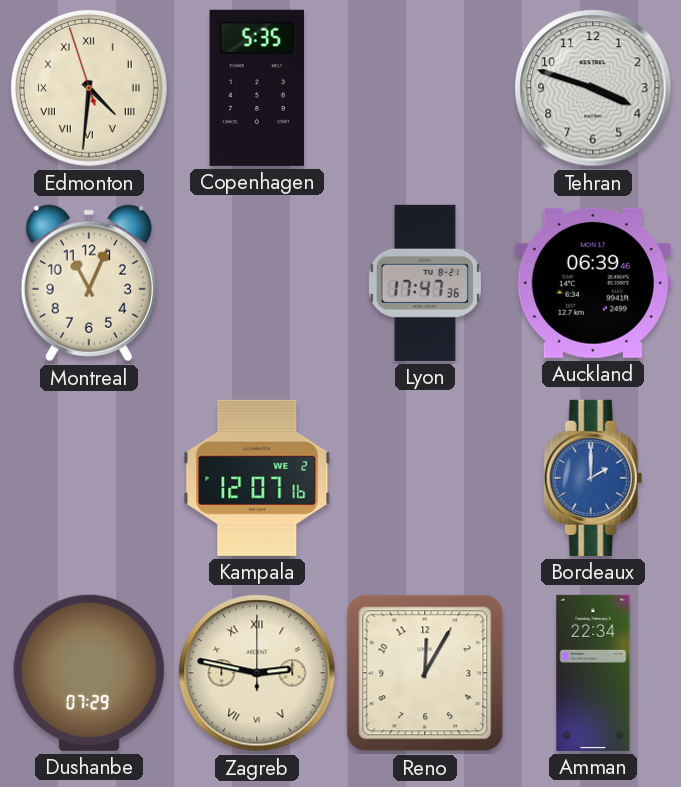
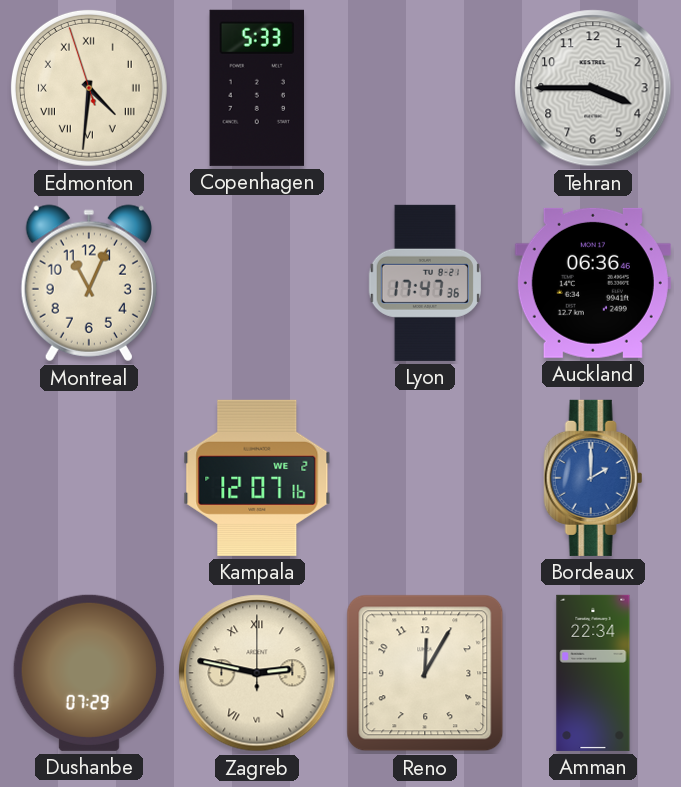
Copenhagen: 5:35 -> 5:33 (256, 88)
Tehran: 3:48 -> 3:45 (593, 88)
Auckland: 06:39 -> 06:36 (593, 283)
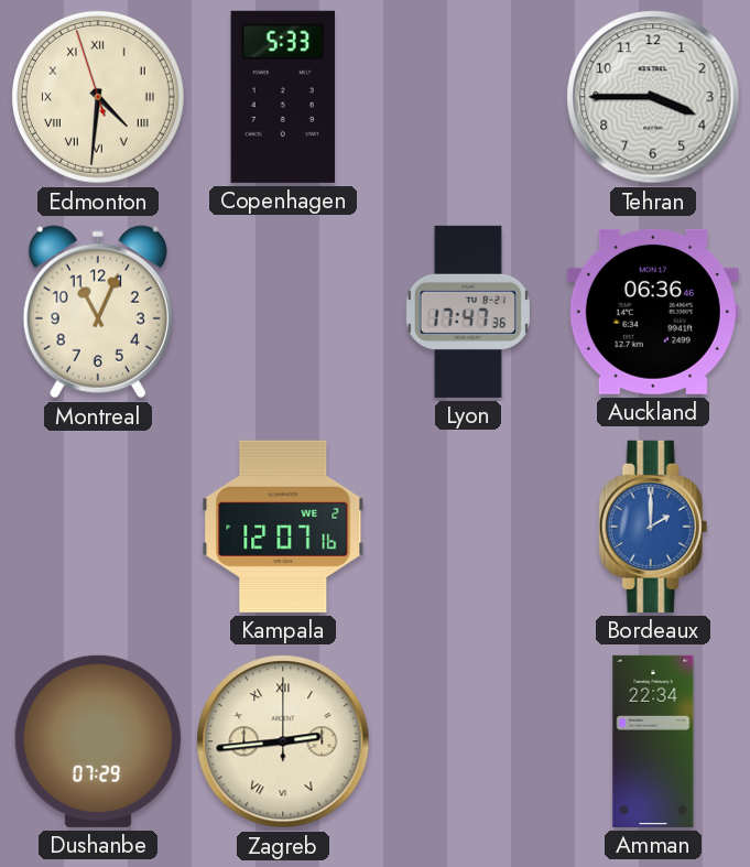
Zagreb: 2:47 -> 2:44 (283, 741)
Reno: 12:05 -> none (425, 673)
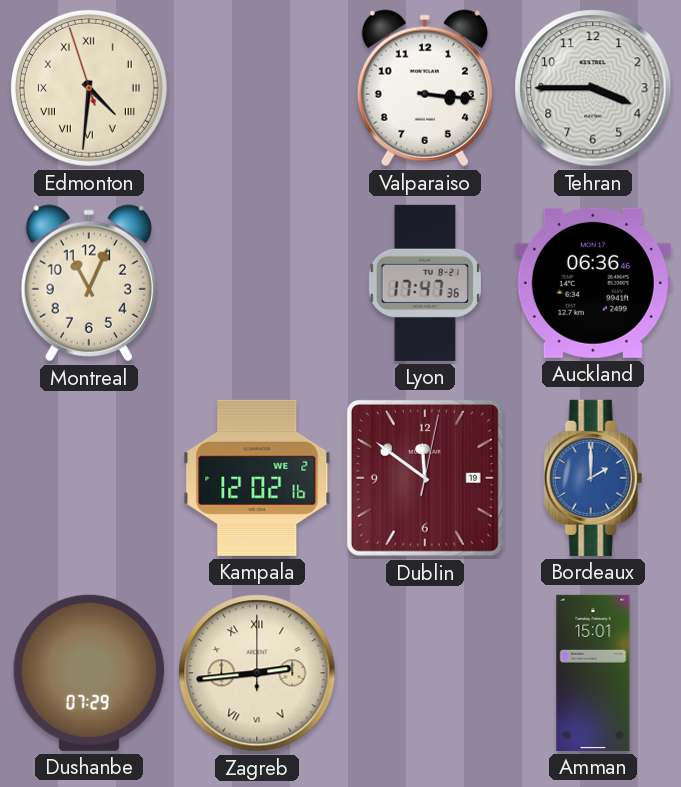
Copenhagen: 5:33 -> none (282, 97)
Valparaiso: none -> 3:16 (425, 88)
Kampala: 12:07 -> 12:02 (257, 478)
Dublin: none -> 11:51 (425, 478)
Amman: 22:34 -> 15:01 (593, 673)
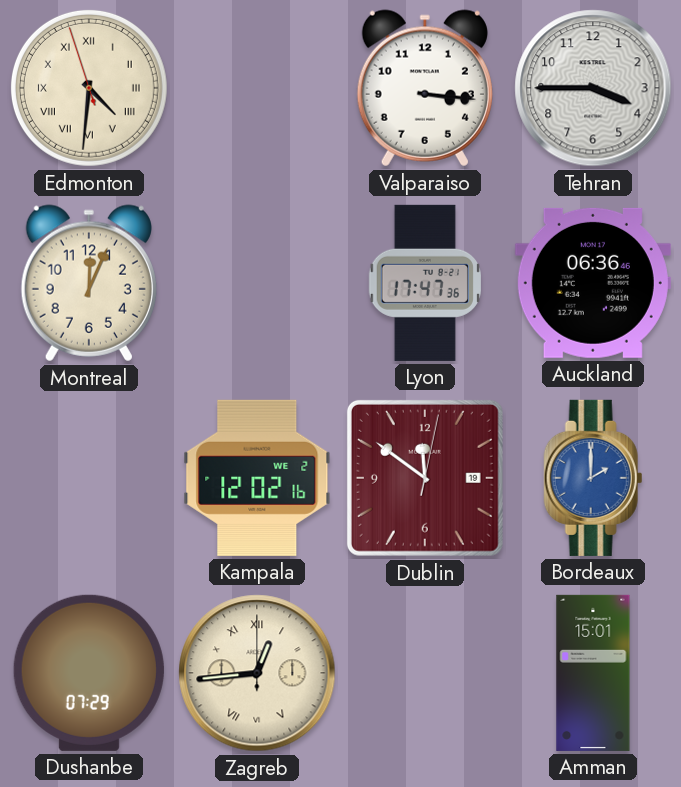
Montreal: 11:04 -> 12:04 (89, 283)
Zagreb: 2:44 -> 12:44 (257, 673)
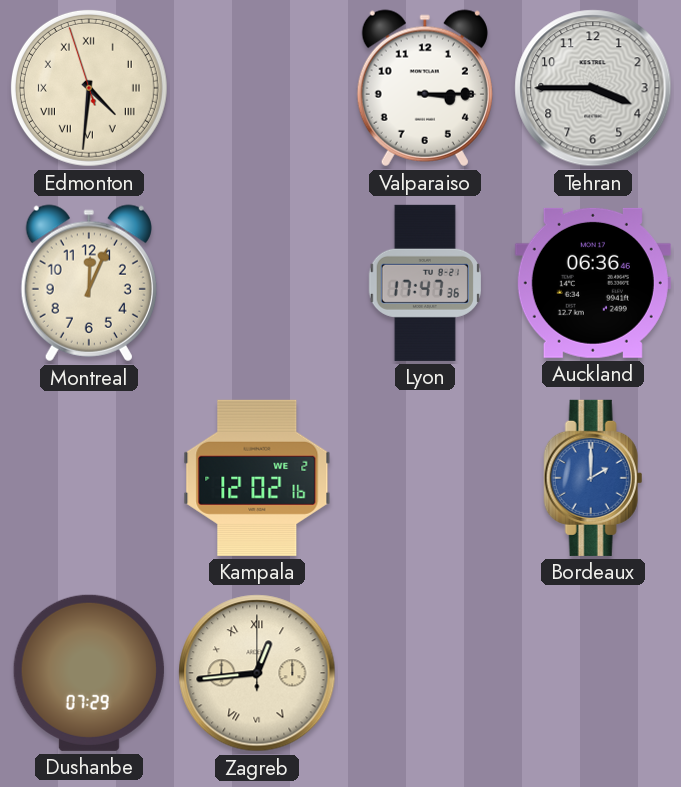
Valparaiso: 3:16 -> 3:15 (425, 88)
Dublin: 11:51 -> none (425, 478)
Amman: 15:01 -> none (593, 673)
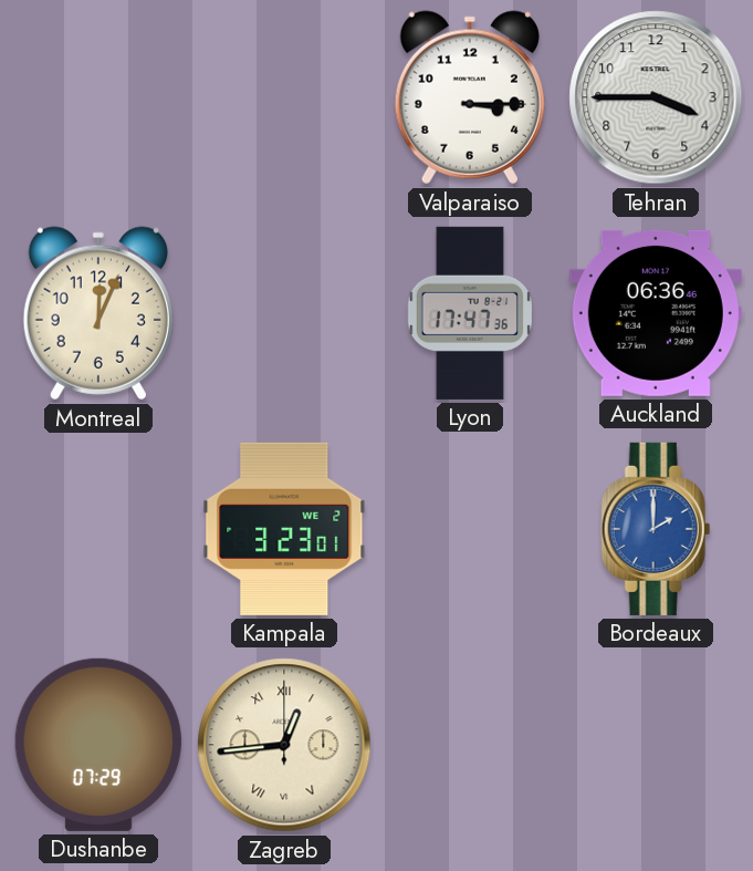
Edmonton: 4:30 -> none (89, 88)
Kampala: 12:02 -> 3:23 (284, 529)
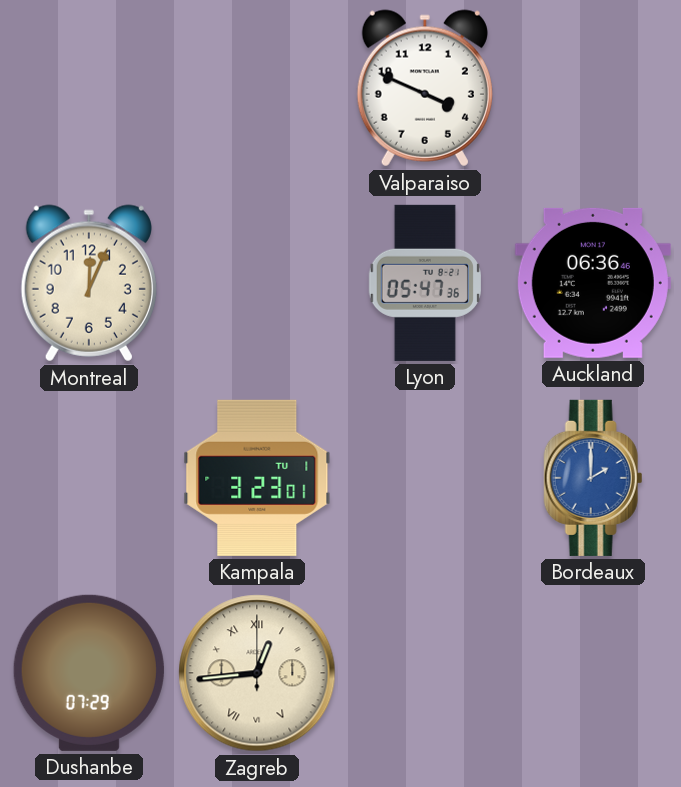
Valparaiso: 3:15 -> 3:49 (425, 88)
Tehran: 3:45 -> none (656, 97)
Lyon: 17:47 -> 05:47 (425, 283)
Kampala date: WE 2 -> TU 1 (257, 478)
